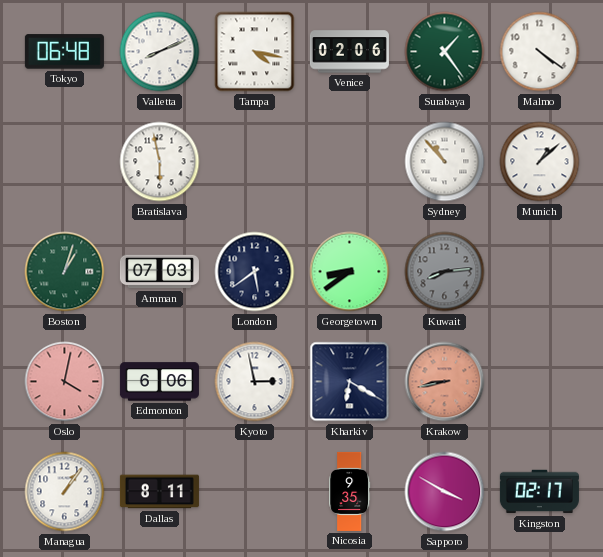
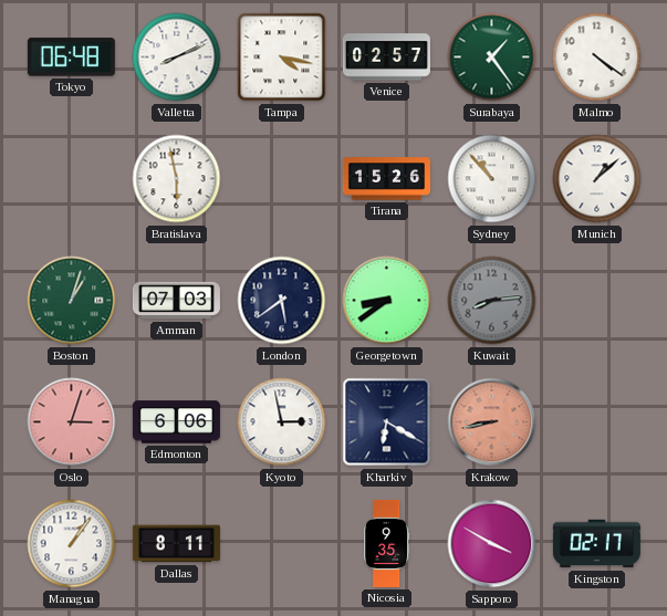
Venice: 02:06 -> 02:57 (386, 58)
Tirana: none -> 15:26 (386, 179)
Oslo: 4:02 -> 3:03 (72, 422)
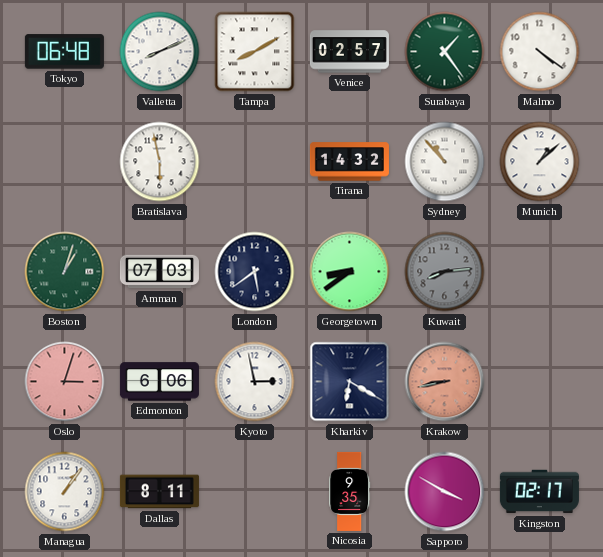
Tampa: 4:17 -> 8:10 (255, 52)
Tirana: 15:26 -> 14:32 (349, 162)
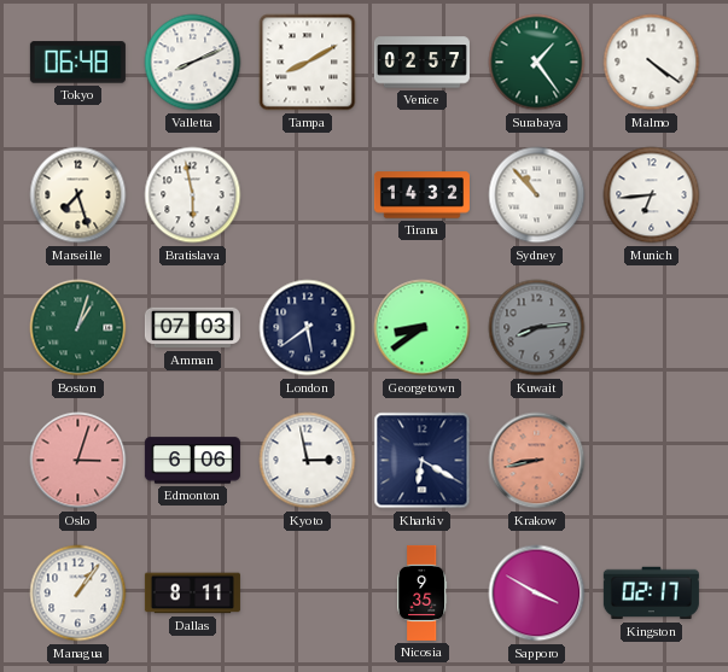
Marseille: none -> 7:27 (78, 195)
Munich: 1:08 -> 6:44 (652, 195)
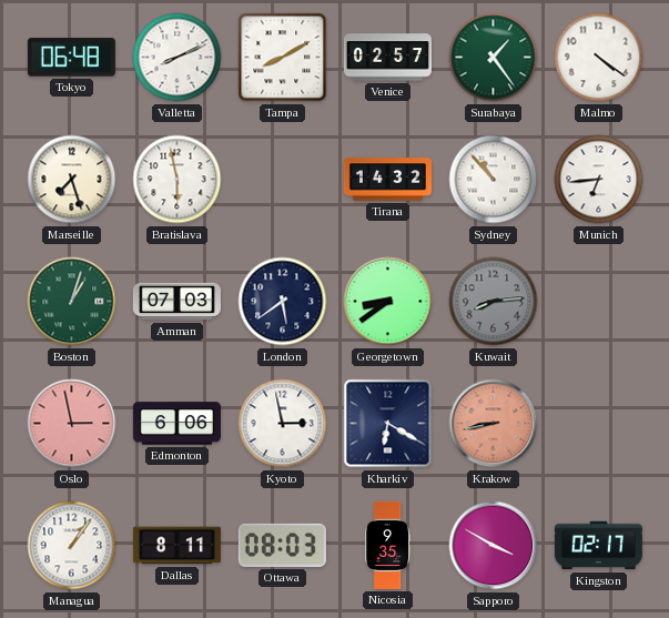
Oslo: 3:03 -> 2:58 (72, 424)
Ottawa: none -> 08:03 (282, 545)
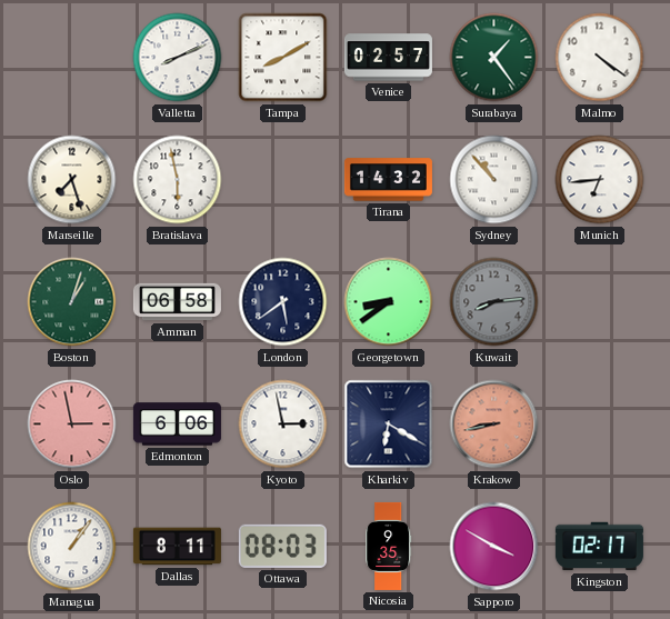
Tokyo: 06:48 -> none (71, 58)
Amman: 07:03 -> 06:58 (177, 302)
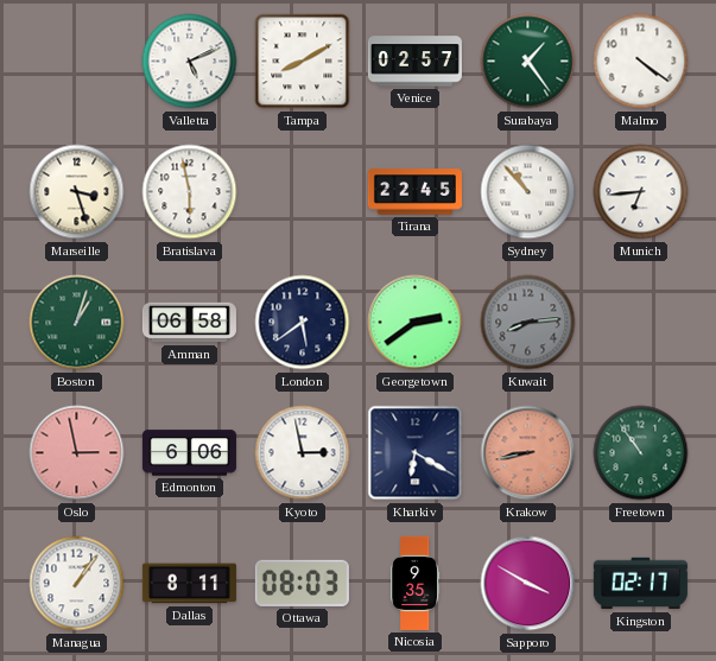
Valletta: 8:11 -> 5:11 (190, 62)
Marseille: 7:27 -> 3:27 (77, 192)
Tirana: 14:32 -> 22:45 (414, 192)
Georgetown: 8:39 -> 2:39 (416, 323)
Freetown: none -> 10:54 (641, 453)
